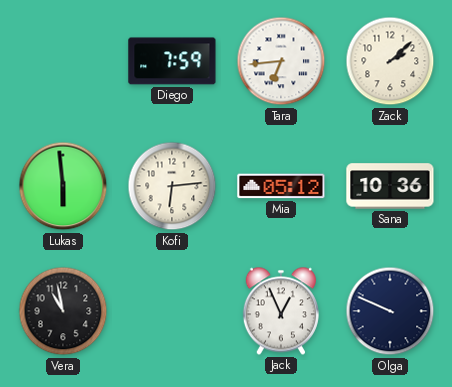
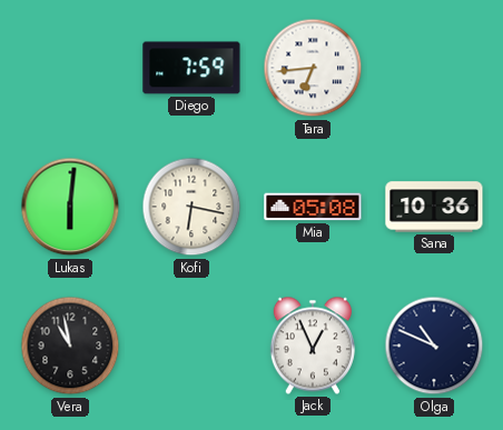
Zack: 2:08 -> none (390, 61)
Lukas: 5:59 -> 6:01 (70, 207)
Kofi: 6:14 -> 6:17 (191, 207)
Mia: 05:12 -> 05:08 (313, 207)
Olga: 9:49 -> 10:49 (434, 346)
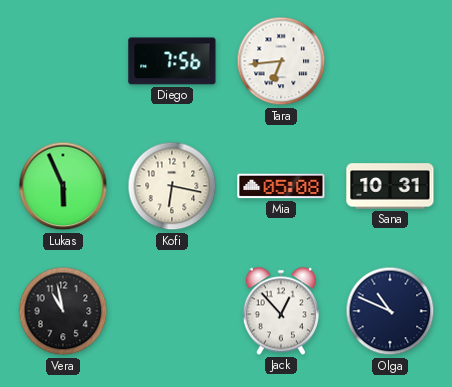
Diego: 7:59 -> 7:56 (172, 61)
Lukas: 6:01 -> 5:56 (63, 186)
Sana: 10:36 -> 10:31 (390, 186)
Jack: 12:56 -> 12:53 (281, 311)
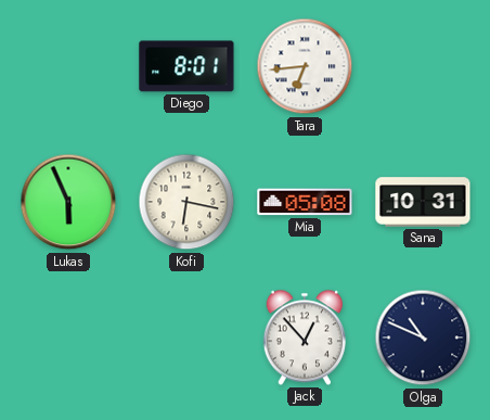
Diego: 7:56 -> 8:01 (186, 66)
Vera: 10:58 -> none (63, 311)
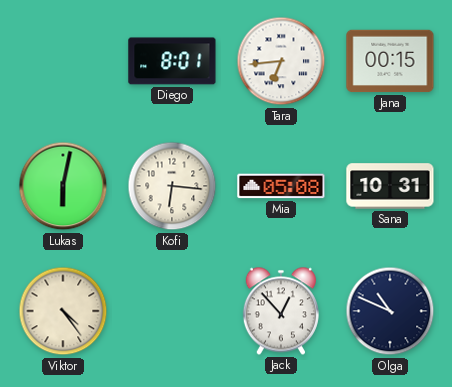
Jana: none -> 00:15 (390, 61)
Lukas: 5:56 -> 6:02 (63, 186)
Kofi: 6:17 -> 6:16 (172, 186)
Viktor: none -> 4:24 (63, 311)
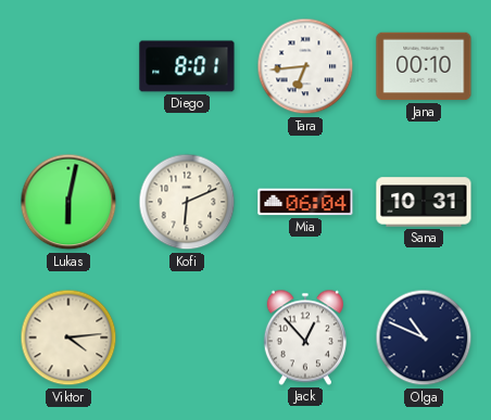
Jana: 00:15 -> 00:10 (424, 66)
Kofi: 6:16 -> 6:11 (187, 202)
Mia: 05:08 -> 06:04 (305, 202)
Viktor: 4:24 -> 4:14 (68, 338)
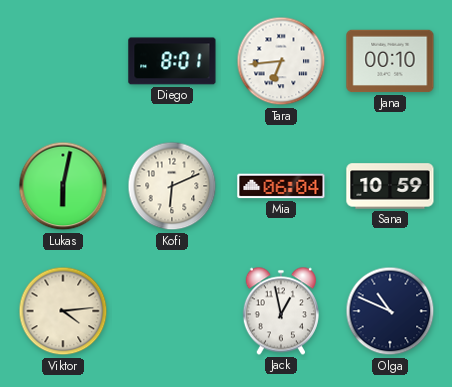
Sana: 10:31 -> 10:59 (390, 186)
Jack: 12:53 -> 12:58 (281, 311)
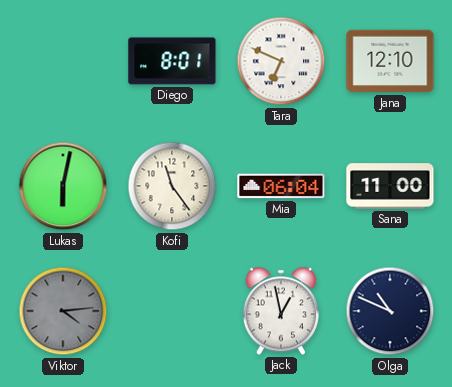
Tara: 6:44 -> 6:49 (281, 61)
Jana: 00:10 -> 12:10 (390, 61)
Kofi: 6:11 -> 11:24 (172, 186)
Sana: 10:59 -> 11:00 (390, 186)
Viktor dial: cream -> grey (63, 311)
